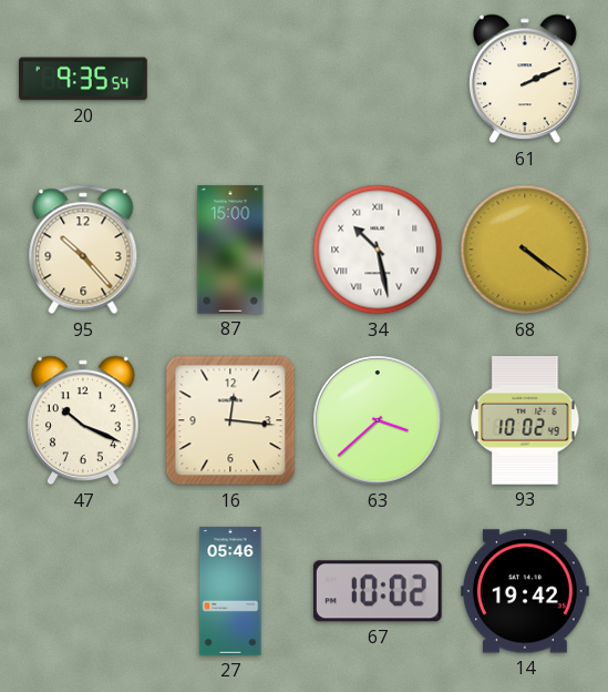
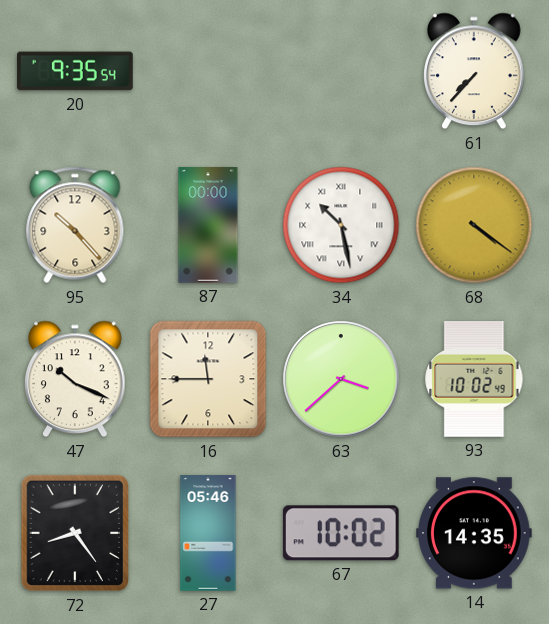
61: 2:11 -> 7:37 (475, 71)
87: 15:00 -> 00:00 (208, 225)
16: 12:16 -> 11:45 (208, 379)
72: none -> 8:24 (75, 533)
14: 19:42 -> 14:35 (475, 533)
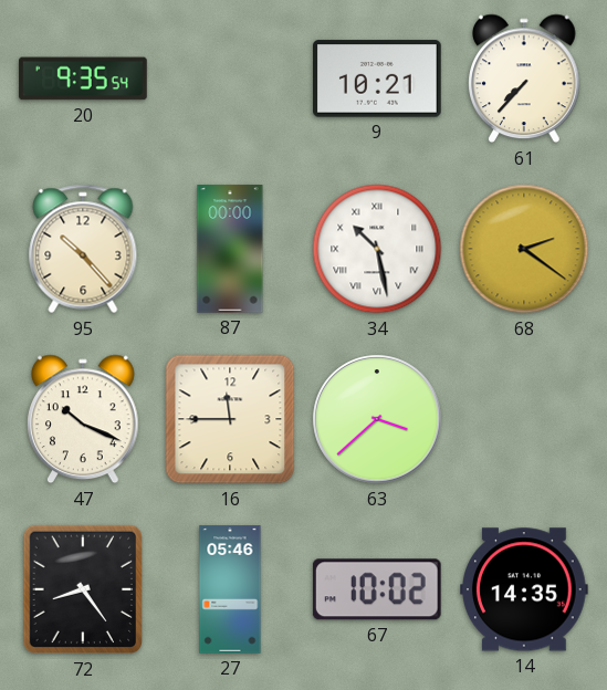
9: none -> 10:21 (378, 79)
68: 4:21 -> 2:21 (524, 249)
93: 10:02 -> none (474, 380)
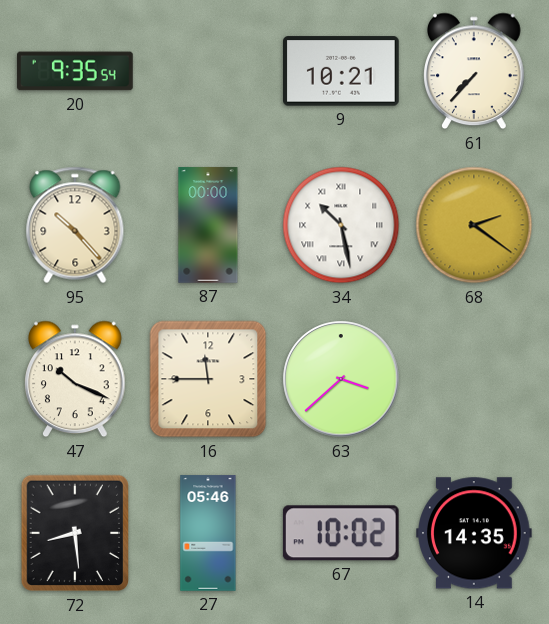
72: 8:24 -> 8:29 (75, 533)
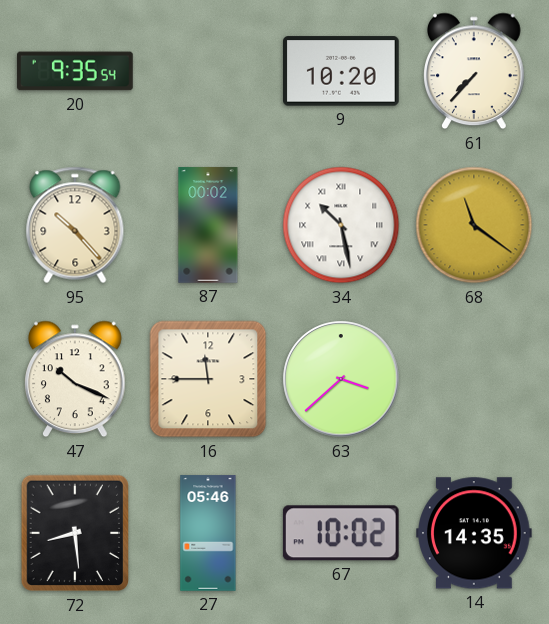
9: 10:21 -> 10:20 (342, 71)
87: 00:00 -> 00:02 (208, 225)
68: 2:21 -> 11:21 (474, 225)
